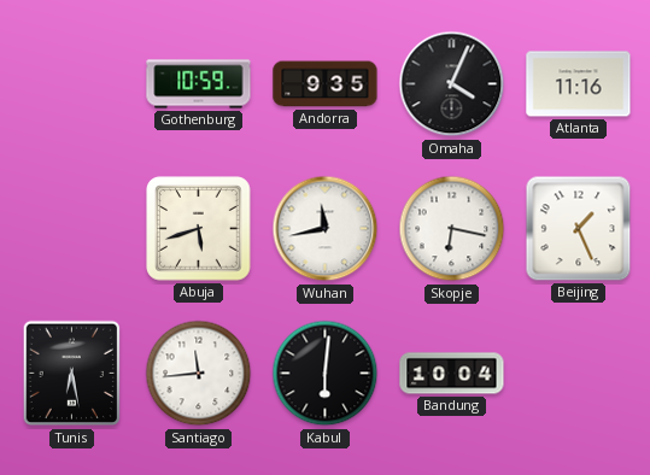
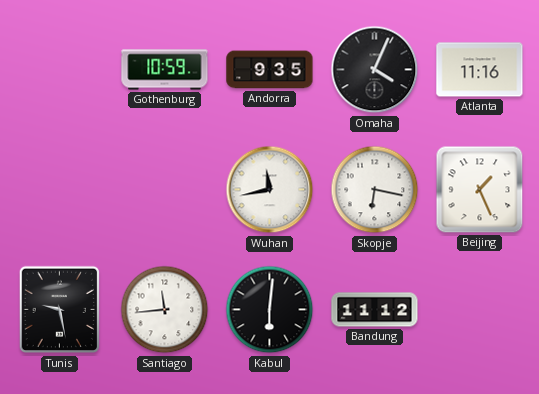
Abuja: 5:42 -> none (199, 229)
Tunis: 6:28 -> 9:28 (59, 310)
Bandung: 10:04 -> 11:12 (375, 310)
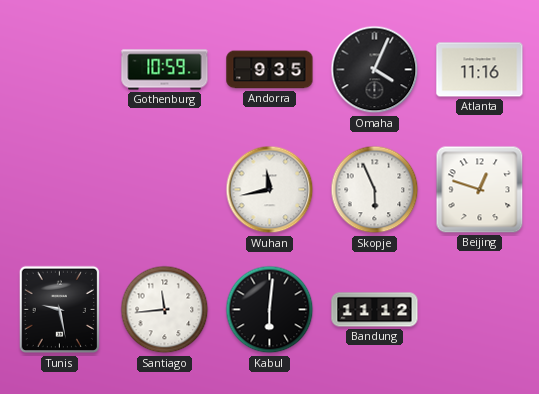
Skopje: 6:17 -> 5:56 (375, 190)
Beijing: 1:26 -> 12:48 (480, 190)
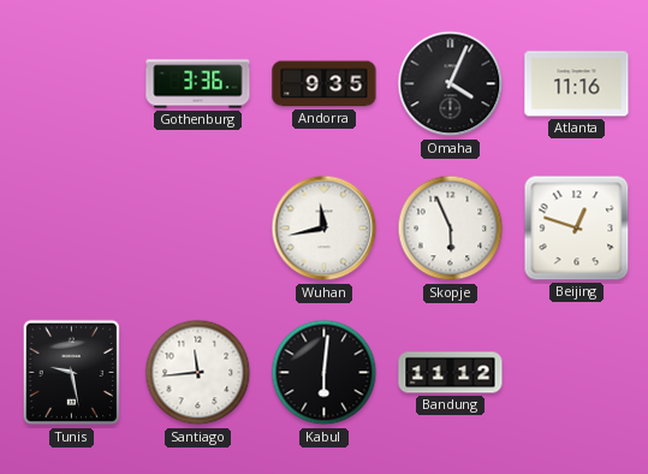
Gothenburg: 10:59 -> 3:36 (198, 84)
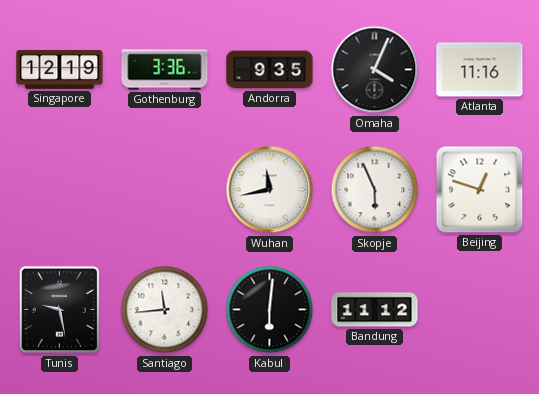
Singapore: none -> 12:19 (60, 70)
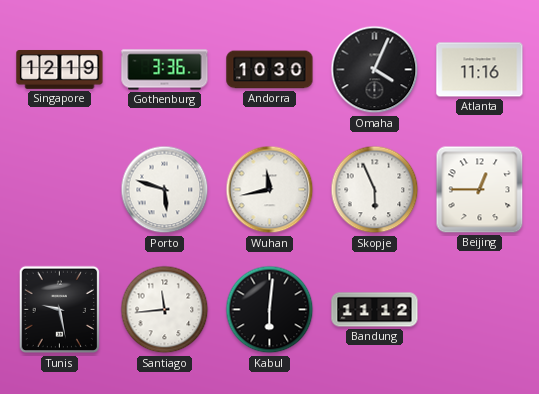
Andorra: 9:35 -> 10:30 (270, 70)
Porto: none -> 5:48 (165, 190)
Beijing: 12:48 -> 12:45 (480, 190)
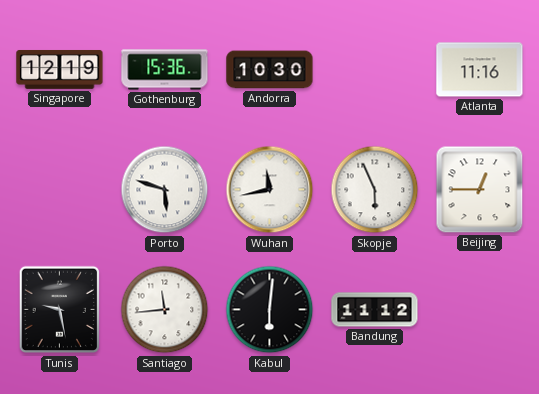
Gothenburg: 3:36 -> 15:36 (165, 70)
Omaha: 4:04 -> none (375, 70)
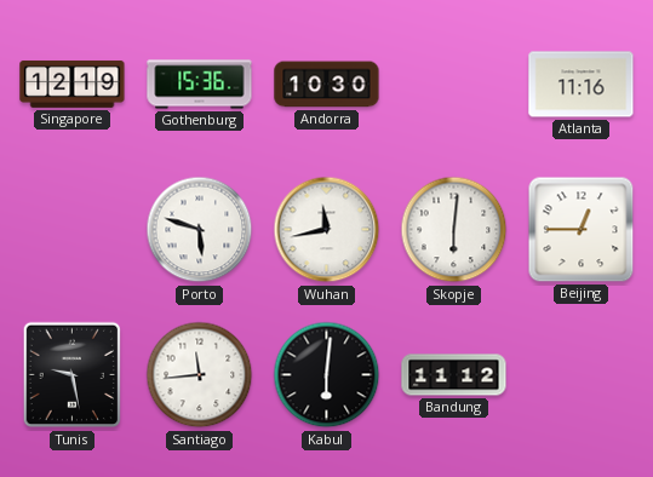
Skopje: 5:56 -> 6:01 (454, 230)
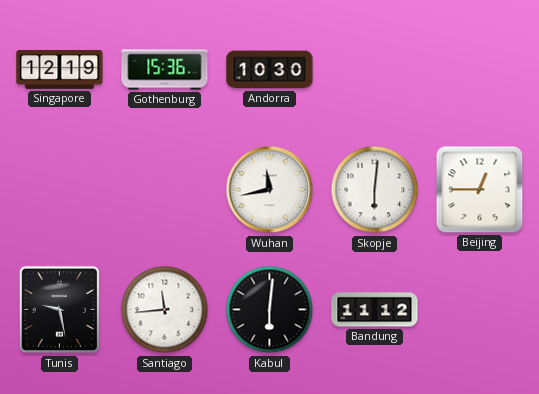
Atlanta: 11:16 -> none (582, 85)
Porto: 5:48 -> none (200, 230)
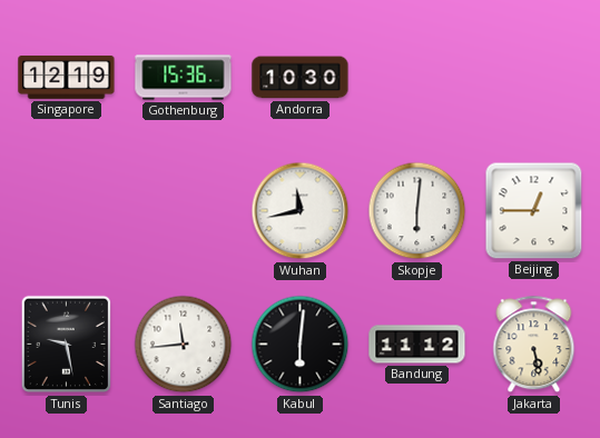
Jakarta: none -> 5:28 (534, 345)
